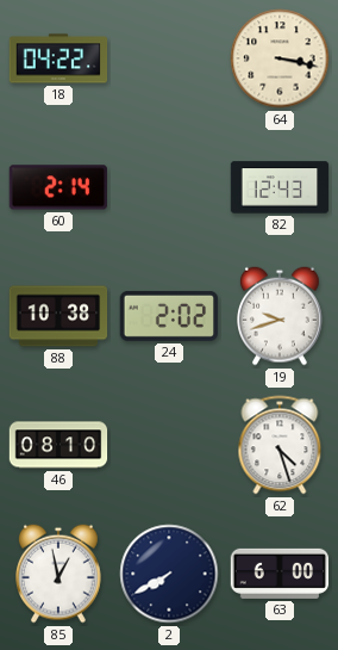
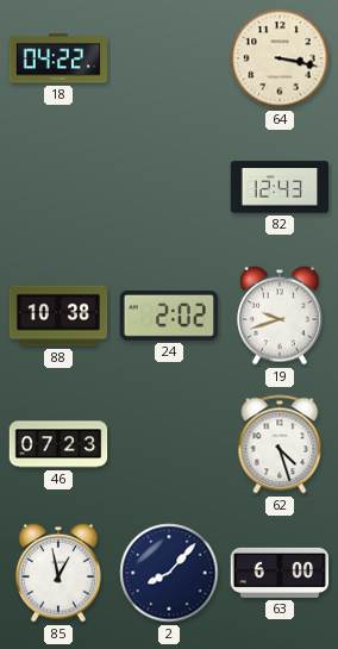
60: 2:14 -> none (57, 187)
46: 08:10 -> 07:23 (58, 444)
2: 7:40 -> 8:07 (169, 573)
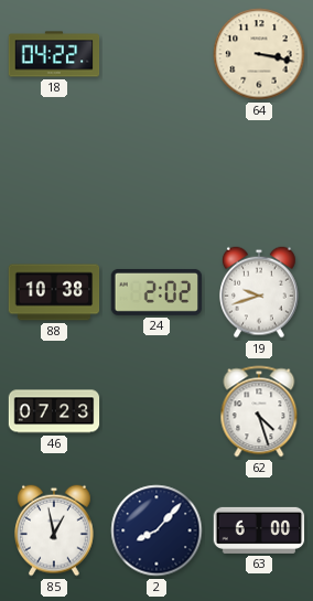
82: 12:43 -> none (280, 187)
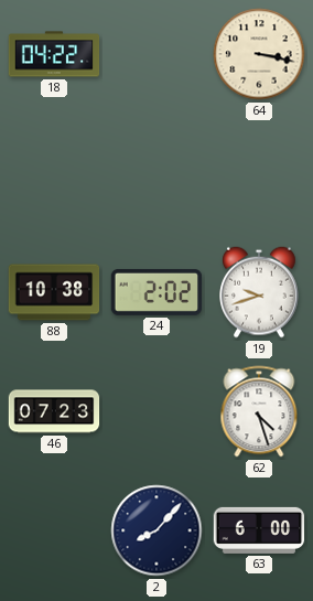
85: 12:58 -> none (55, 530)
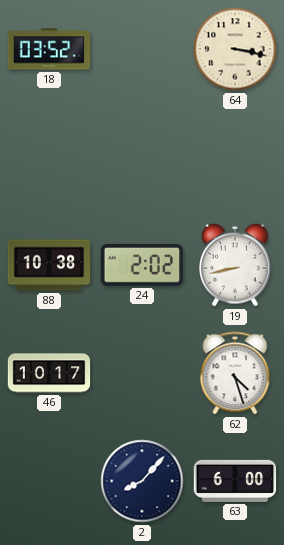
18: 04:22 -> 03:52 (49, 49)
19: 9:42 -> 8:43 (236, 265)
46: 07:23 -> 10:17 (49, 373)
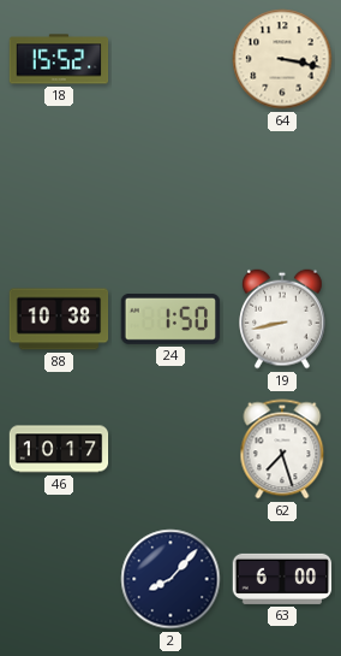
18: 03:52 -> 15:52 (59, 59)
24: 2:02 -> 1:50 (170, 319)
62: 4:27 -> 7:27 (282, 449)
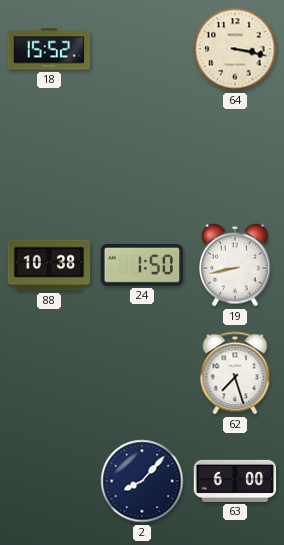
46: 10:17 -> none (59, 449)
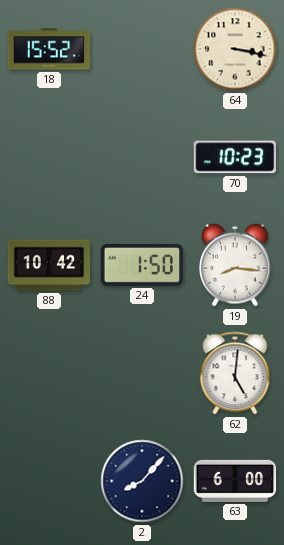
70: none -> 10:23 (234, 157)
88: 10:38 -> 10:42 (49, 265)
19: 8:43 -> 8:16 (236, 265)
62: 7:27 -> 5:01 (235, 373)
